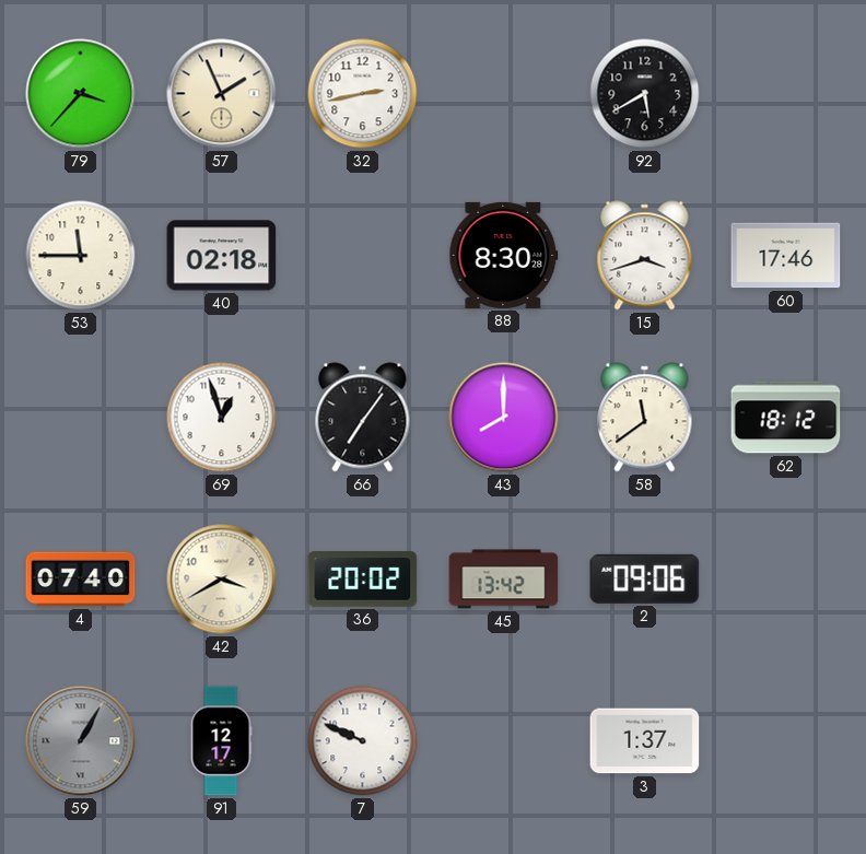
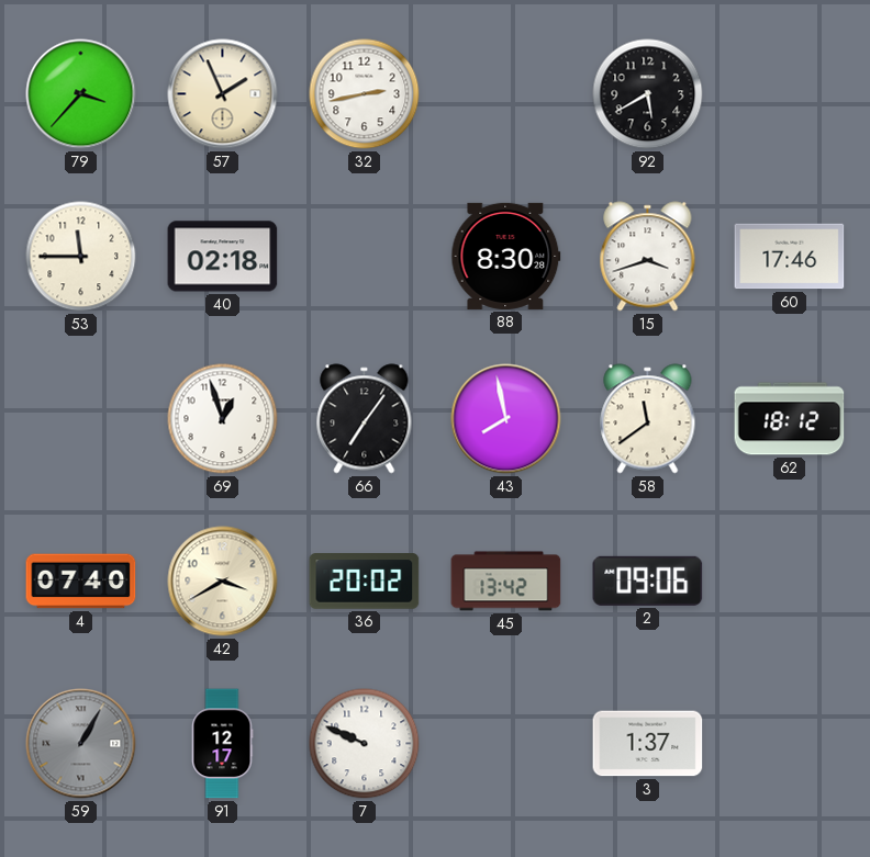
43: 8:00 -> 7:58 (506, 419)
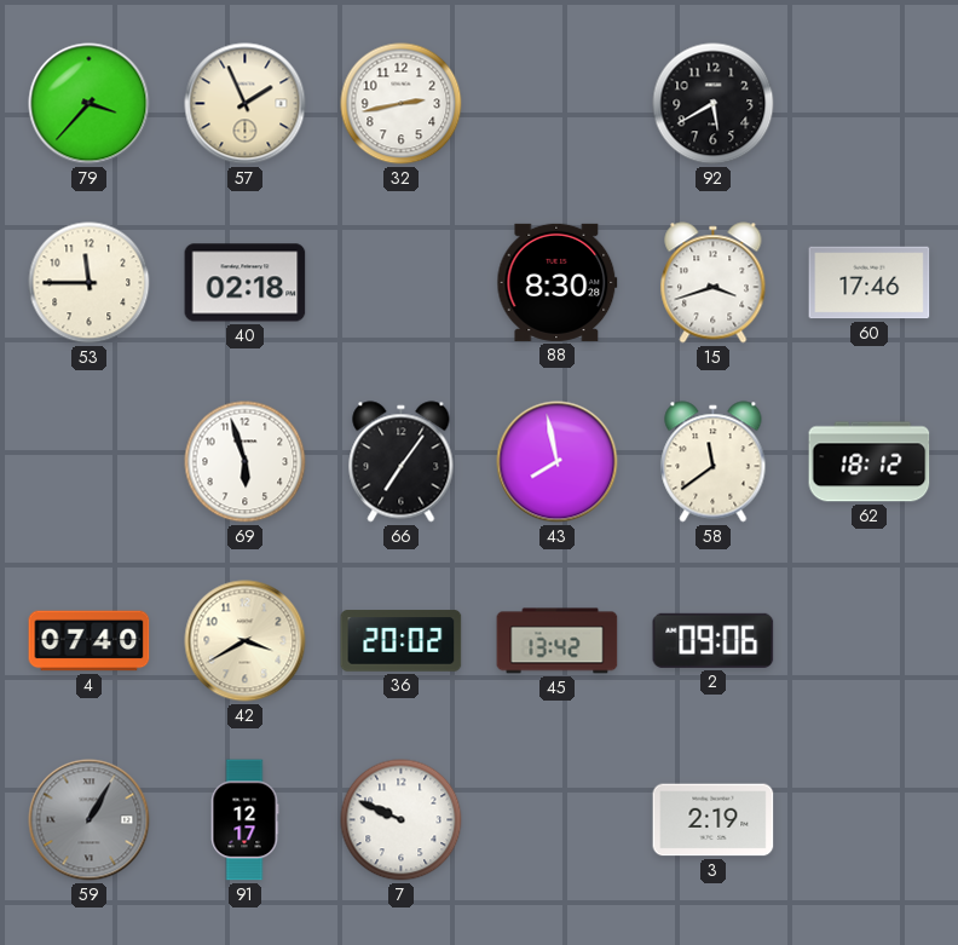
69: 12:57 -> 5:57 (246, 462)
3: 1:37 -> 2:19 (714, 820)
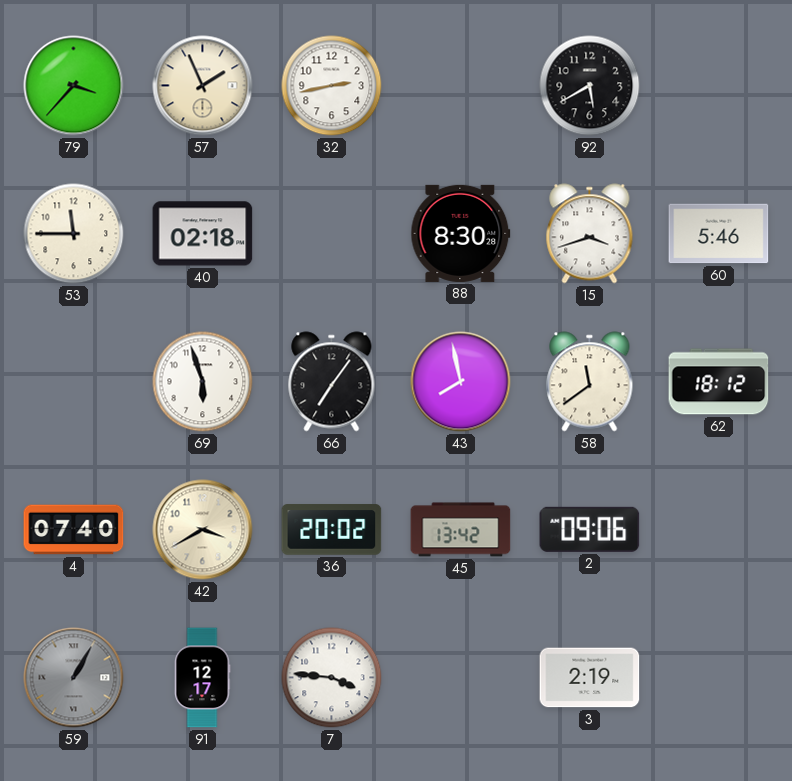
60: 17:46 -> 5:46 (719, 234)
7: 9:49 -> 3:46 (332, 678)
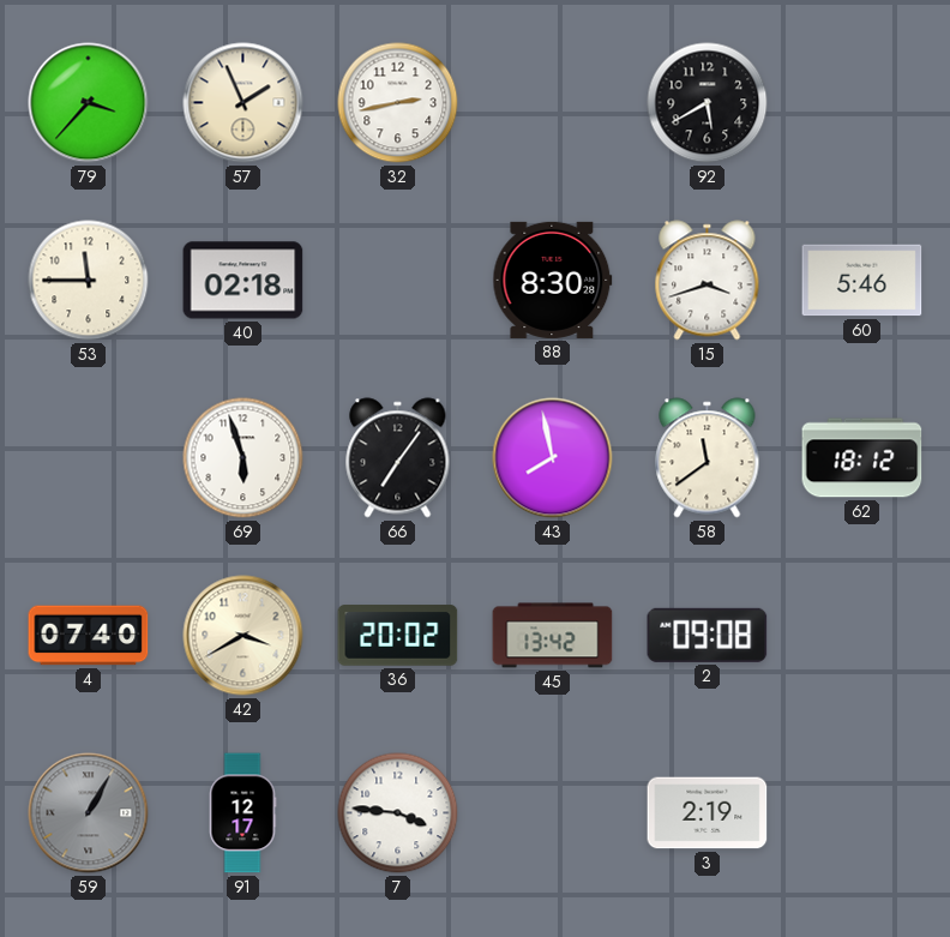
2: 09:06 -> 09:08 (708, 635)
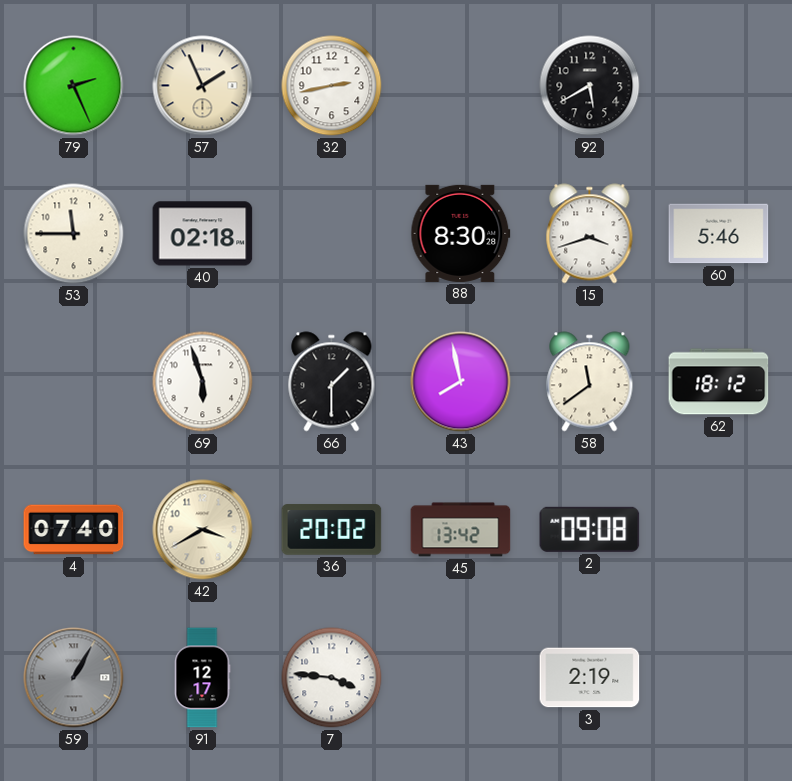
79: 3:37 -> 2:26 (74, 86)
66: 7:06 -> 1:30 (332, 382)
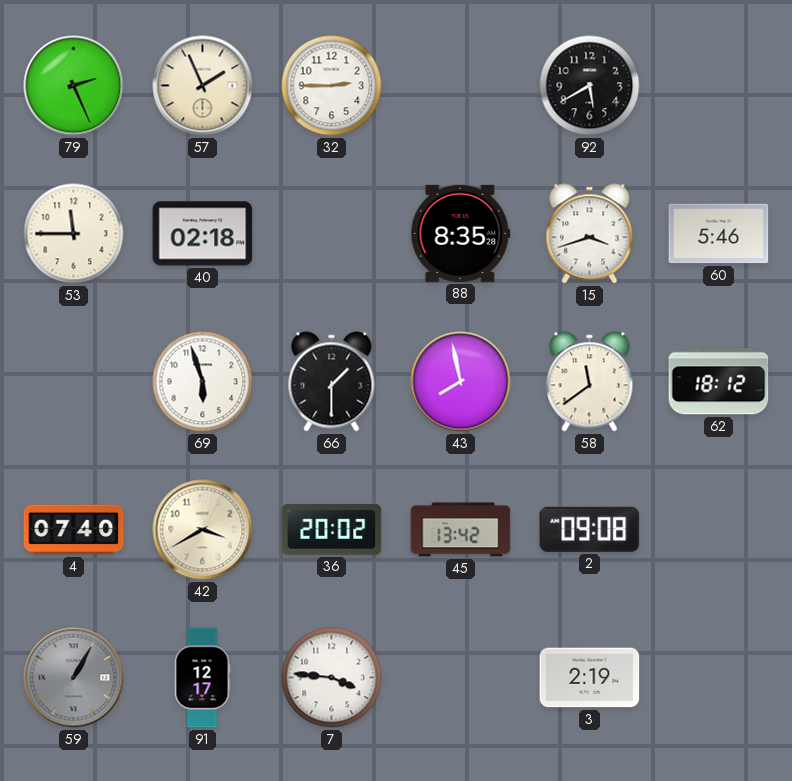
32: 2:43 -> 2:45 (332, 86)
88: 8:30 -> 8:35 (461, 233)
